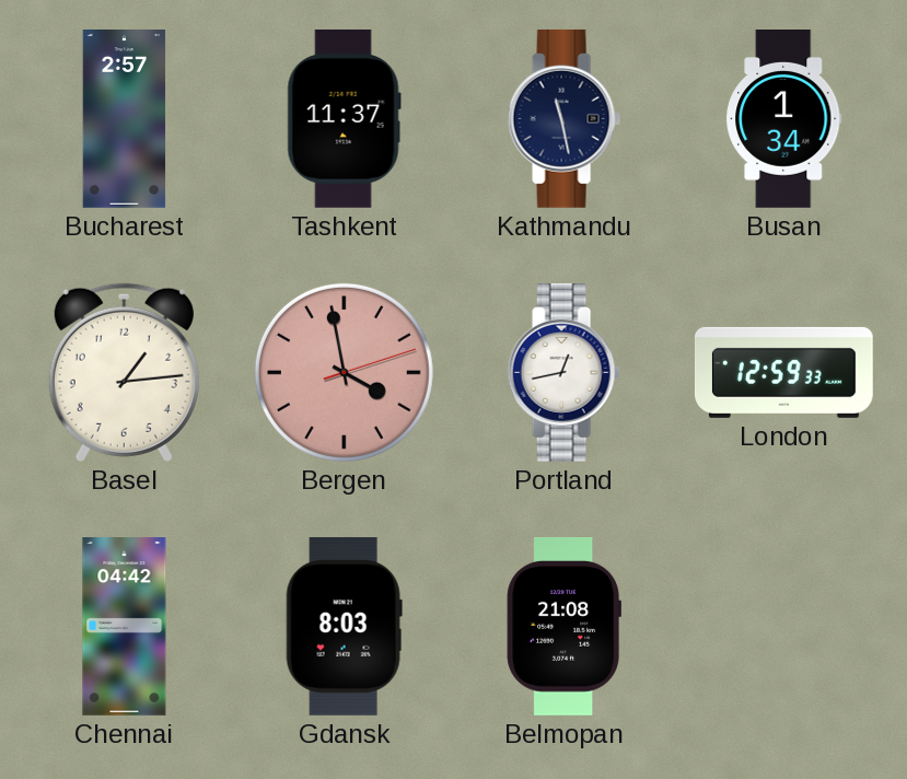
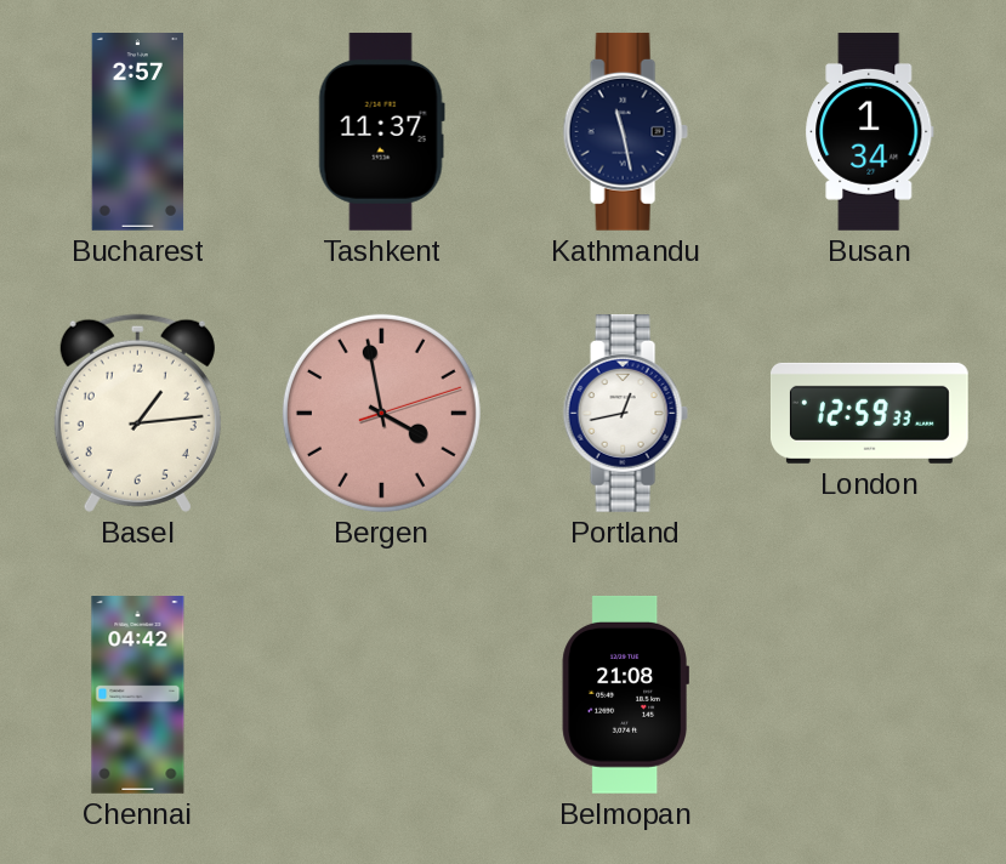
Gdansk: 8:03 -> none (344, 626)
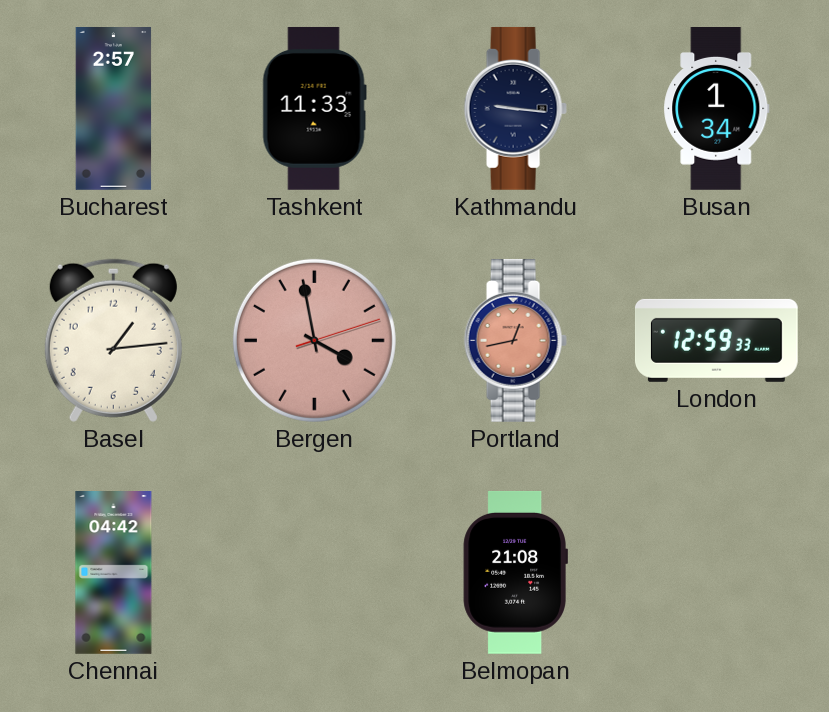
Tashkent: 11:37 -> 11:33 (314, 108)
Kathmandu: 11:28 -> 9:16 (515, 108)
Portland dial: white -> salmon (515, 340)
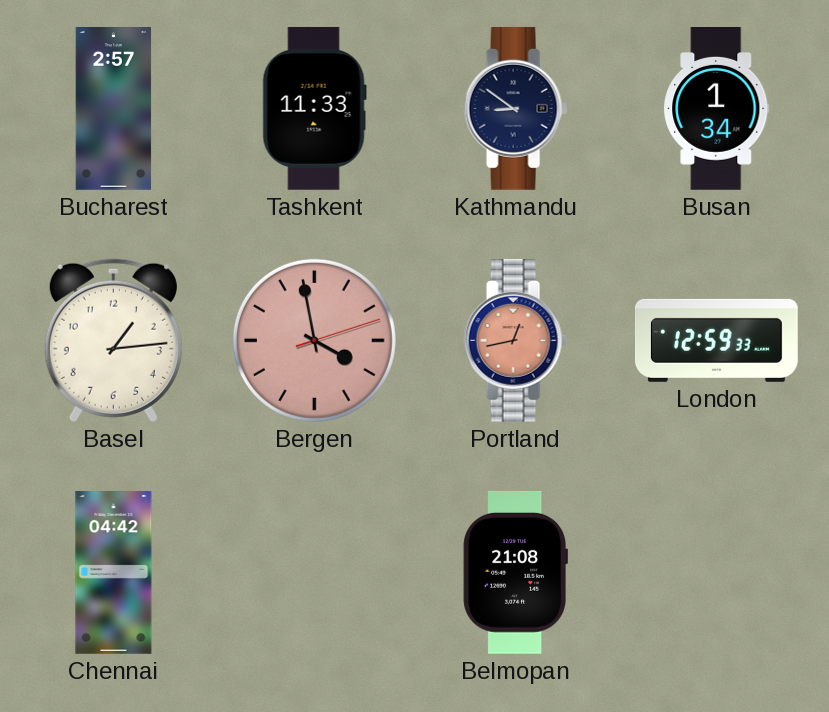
Kathmandu: 9:16 -> 8:51 (515, 108)
